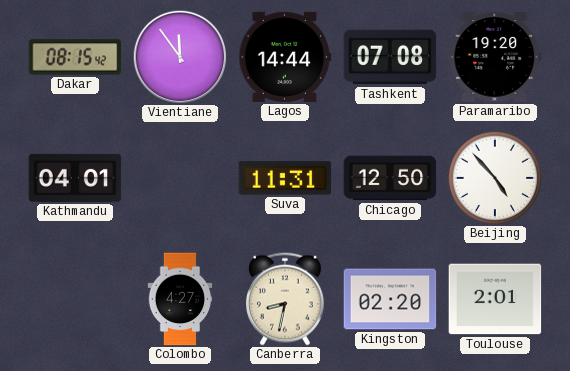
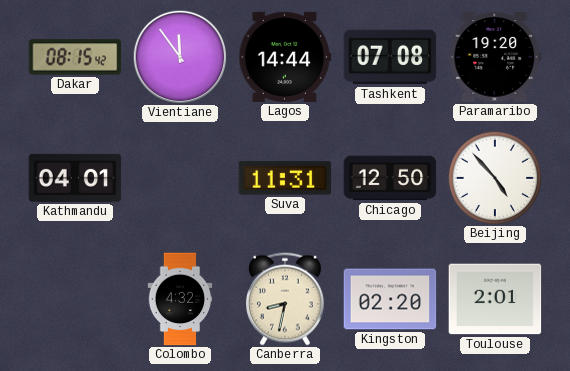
Colombo: 4:27 -> 4:32 (180, 299)
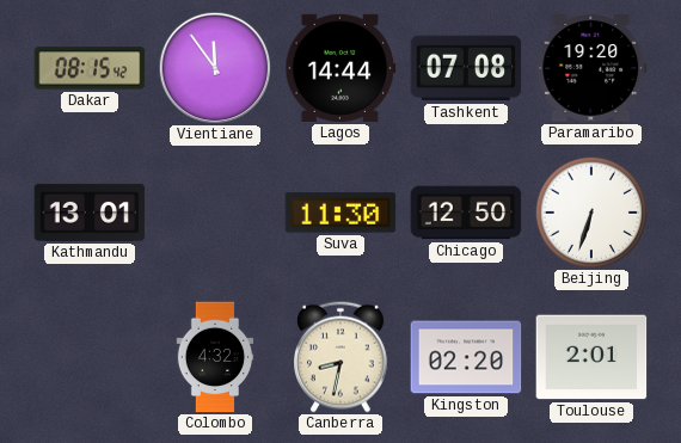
Kathmandu: 04:01 -> 13:01 (90, 213)
Suva: 11:31 -> 11:30 (340, 213)
Beijing: 4:53 -> 6:33 (591, 213)
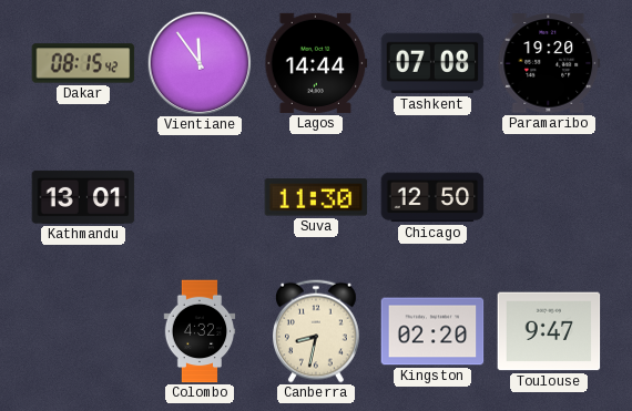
Beijing: 6:33 -> none (591, 213)
Toulouse: 2:01 -> 9:47 (549, 331)
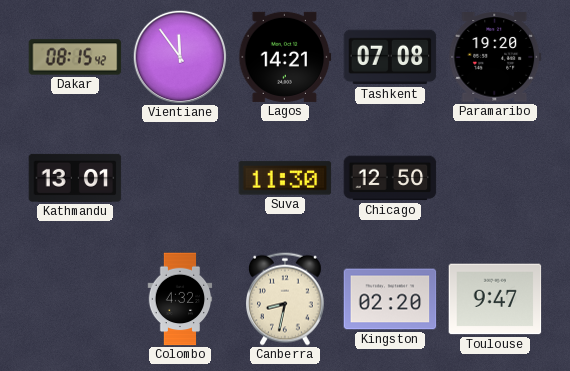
Lagos: 14:44 -> 14:21 (285, 57)
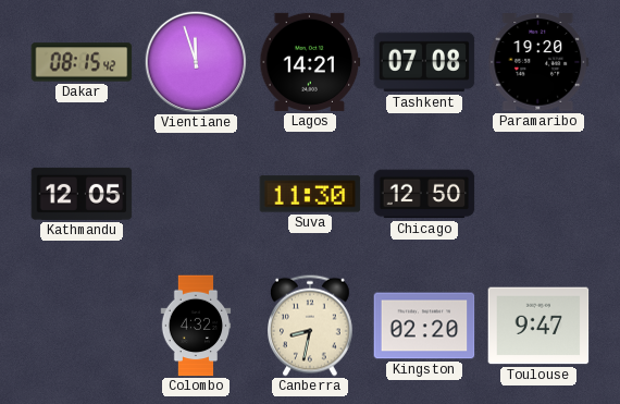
Vientiane: 11:54 -> 11:57 (196, 62)
Kathmandu: 13:01 -> 12:05 (82, 194)
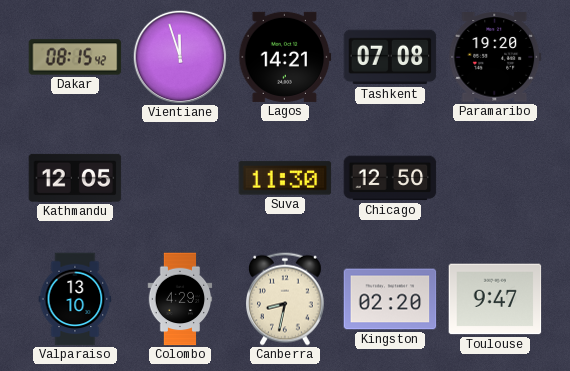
Valparaiso: none -> 13:10 (75, 299)
Colombo: 4:32 -> 4:29 (180, 299)
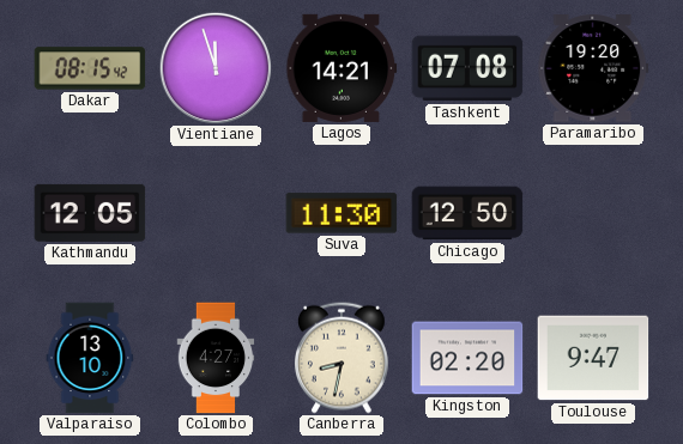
Colombo: 4:29 -> 4:27 (216, 358)
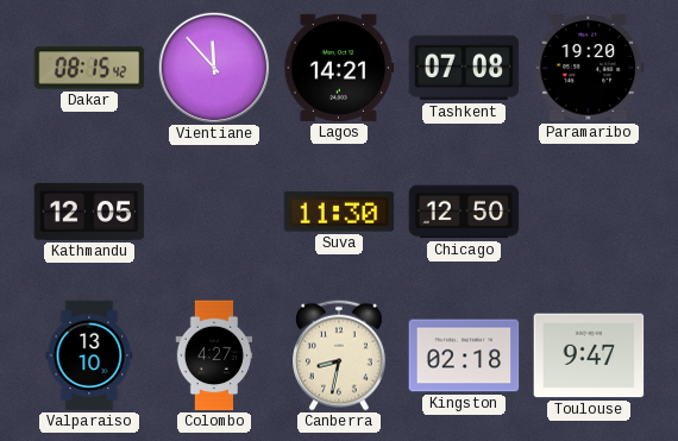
Vientiane: 11:57 -> 11:53 (214, 68)
Kingston: 02:20 -> 02:18 (464, 355)
